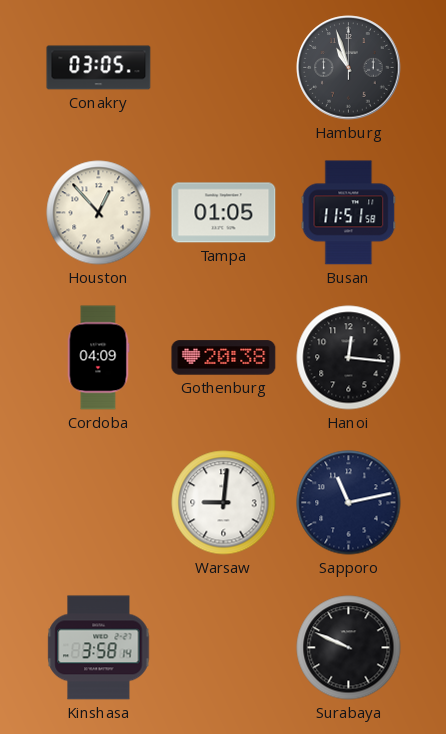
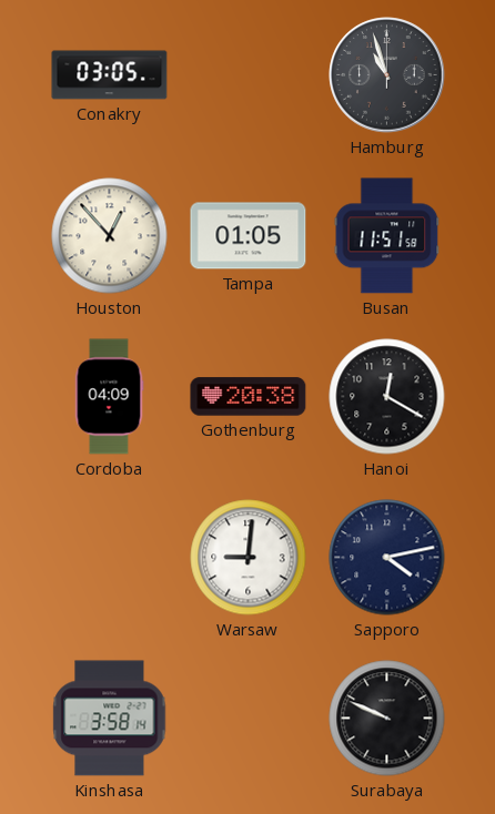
Hanoi: 12:16 -> 12:20 (387, 397)
Sapporo: 11:13 -> 4:13 (387, 558)
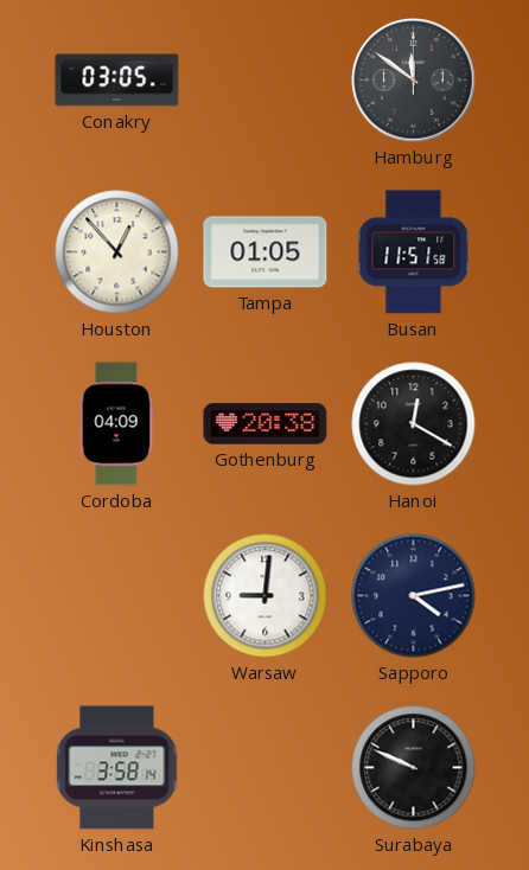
Hamburg: 10:57 -> 11:51 (414, 81)
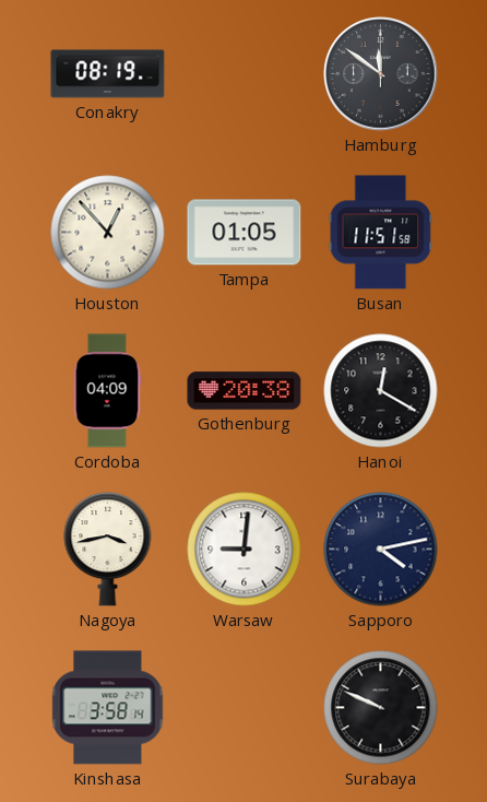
Conakry: 03:05 -> 08:19 (108, 74)
Nagoya: none -> 3:43 (108, 550)
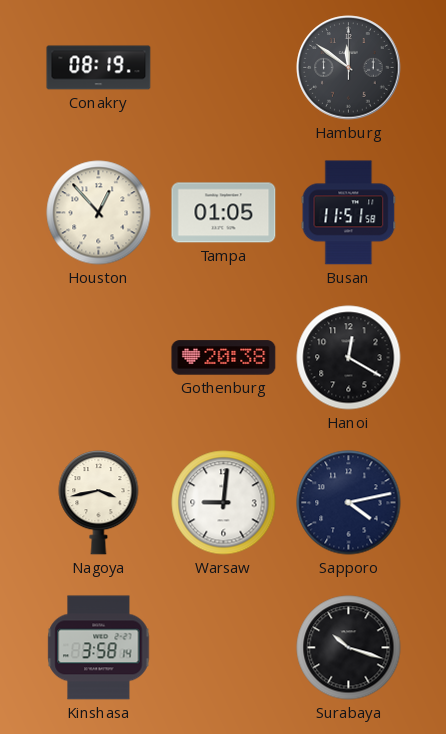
Cordoba: 04:09 -> none (107, 391)
Surabaya: 9:49 -> 10:18 (349, 648)
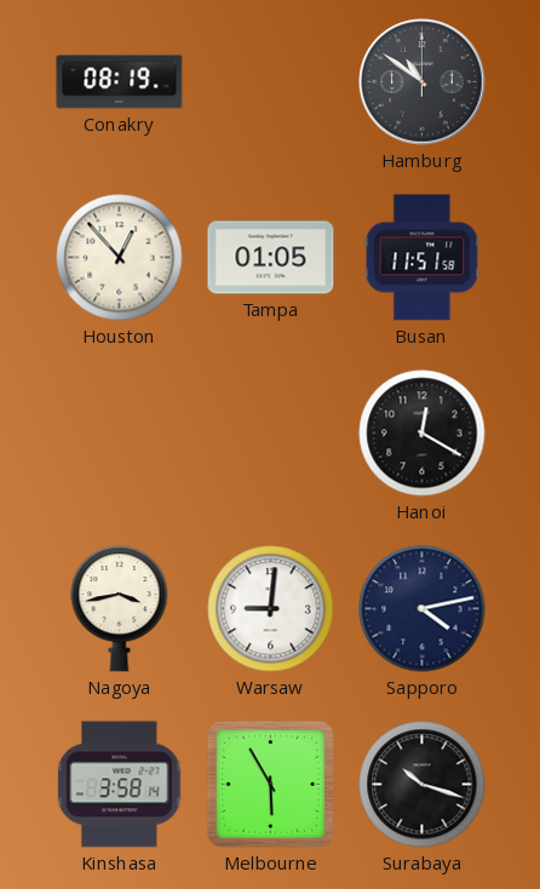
Hamburg: 11:51 -> 10:51 (423, 82)
Gothenburg: 20:38 -> none (224, 358)
Melbourne: none -> 5:55 (270, 784)
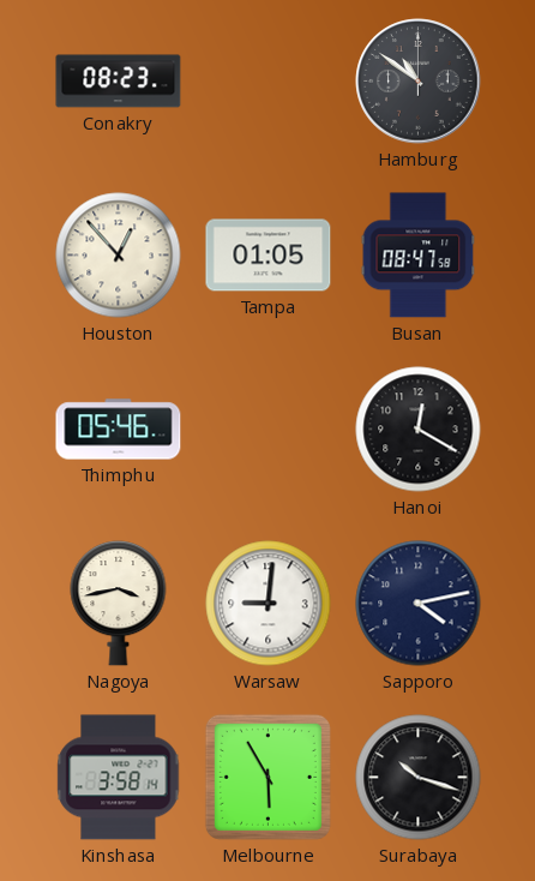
Conakry: 08:19 -> 08:23 (119, 82)
Busan: 11:51 -> 08:47 (419, 256)
Thimphu: none -> 05:46 (119, 430)
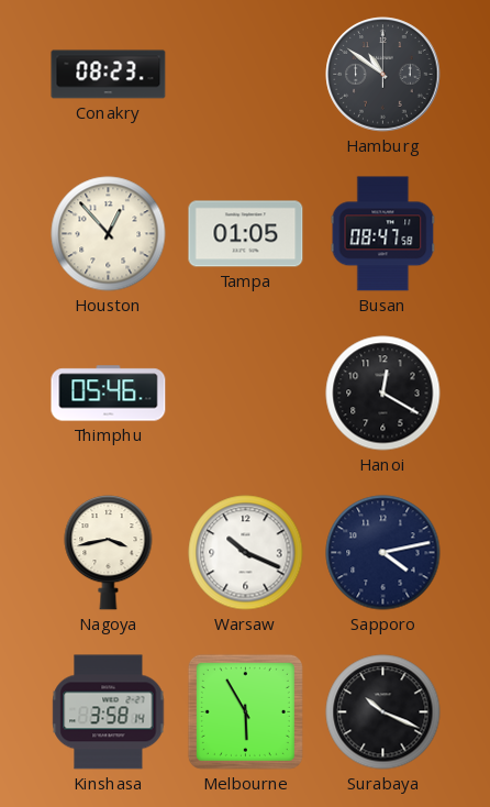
Warsaw: 9:01 -> 10:19 (246, 553)
Surabaya: 10:18 -> 10:19 (383, 712)
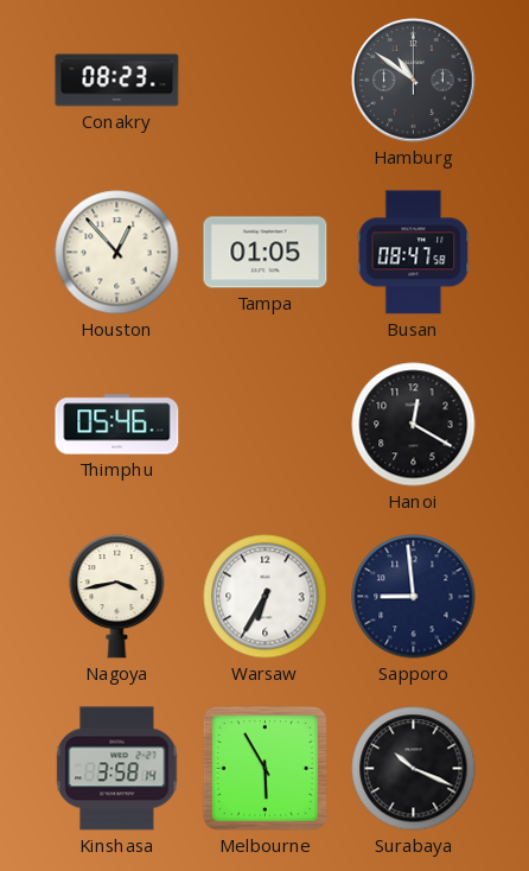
Warsaw: 10:19 -> 6:35 (266, 597)
Sapporo: 4:13 -> 8:59 (414, 597)
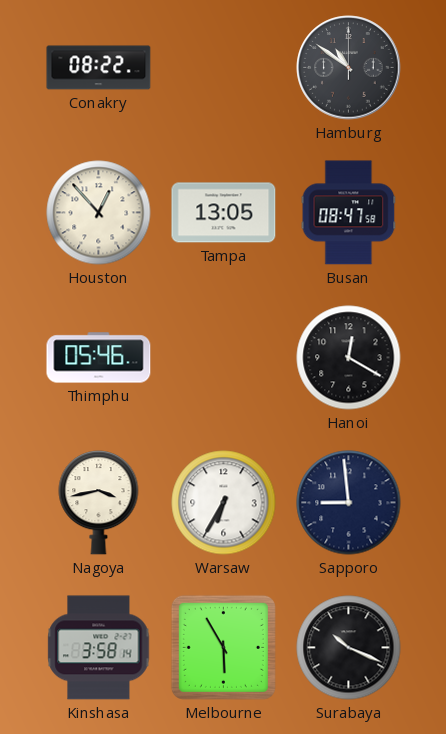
Conakry: 08:23 -> 08:22 (99, 68)
Tampa: 01:05 -> 13:05 (224, 213)
